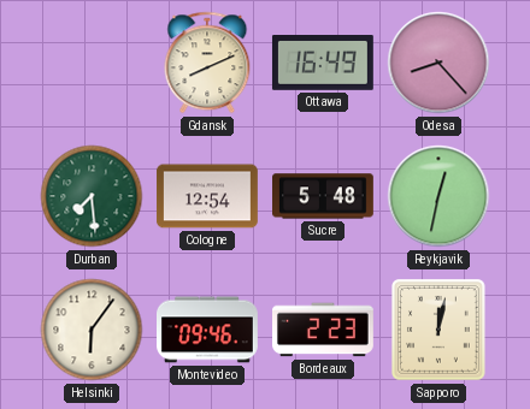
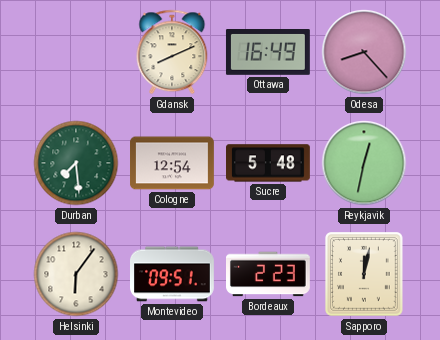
Montevideo: 09:46 -> 09:51 (173, 274)
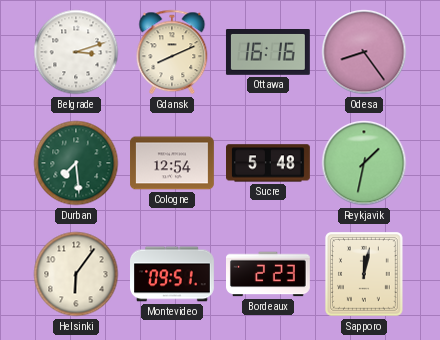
Belgrade: none -> 3:12 (76, 52)
Ottawa: 16:49 -> 16:16 (268, 53)
Odesa: 8:23 -> 8:24 (364, 52)
Reykjavik: 12:32 -> 1:32 (364, 163)
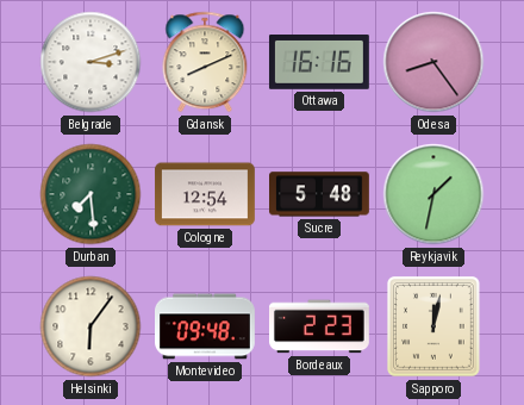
Montevideo: 09:51 -> 09:48 (206, 326)
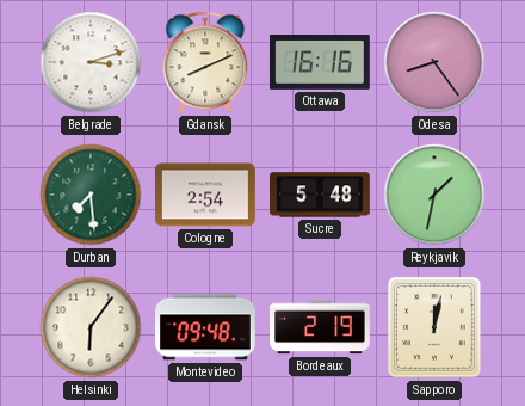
Cologne: 12:54 -> 2:54 (206, 195)
Bordeaux: 2:23 -> 2:19 (321, 327)
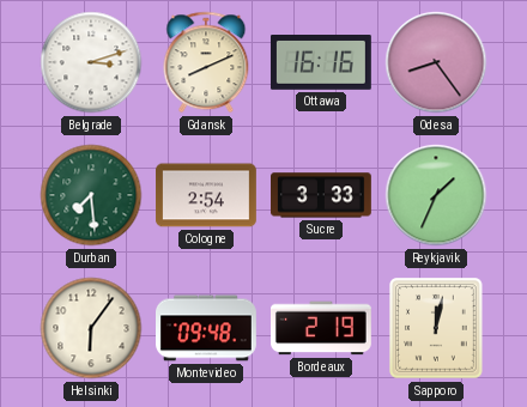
Sucre: 5:48 -> 3:33 (322, 195)
Reykjavik: 1:32 -> 1:34 (436, 195)
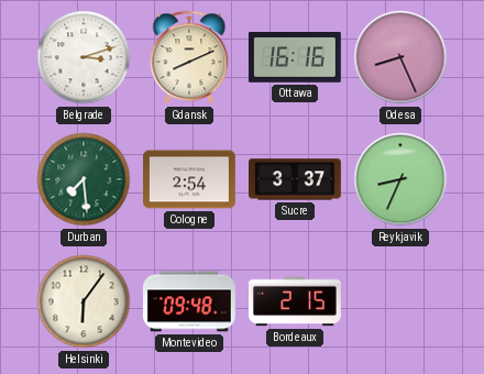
Odesa: 8:24 -> 8:26 (400, 57)
Sucre: 3:33 -> 3:37 (296, 179)
Reykjavik: 1:34 -> 8:34 (400, 179)
Bordeaux: 2:19 -> 2:15 (296, 301)
Sapporo: 12:02 -> none (437, 328)
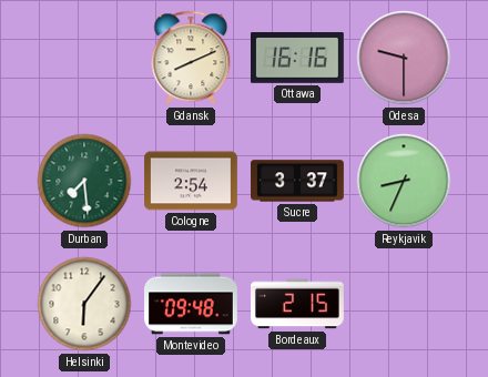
Belgrade: 3:12 -> none (84, 57)
Odesa: 8:26 -> 9:30 (404, 58)
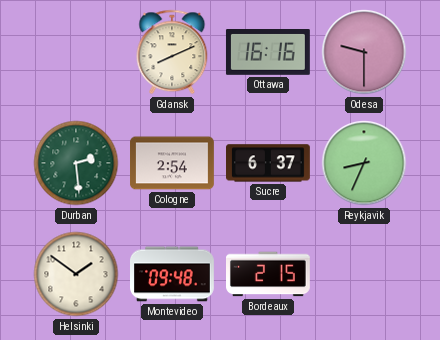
Durban: 7:29 -> 2:29 (76, 163)
Sucre: 3:37 -> 6:37 (269, 163)
Helsinki: 6:06 -> 1:51 (76, 274)
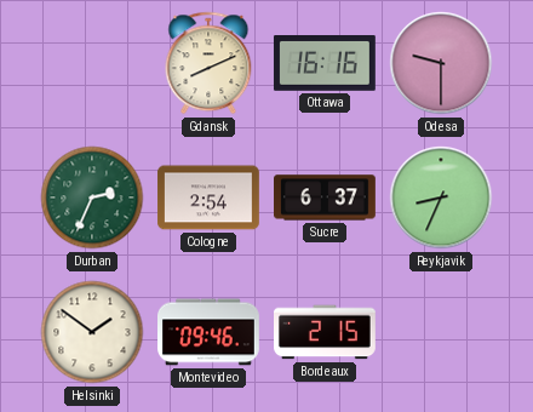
Durban: 2:29 -> 2:34 (92, 198)
Montevideo: 09:48 -> 09:46 (210, 332)
